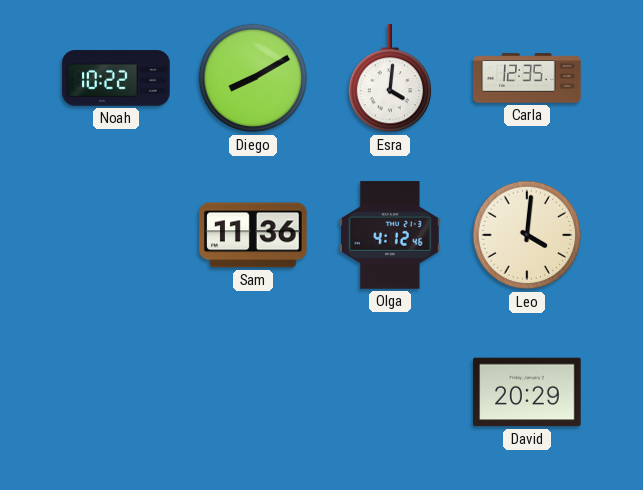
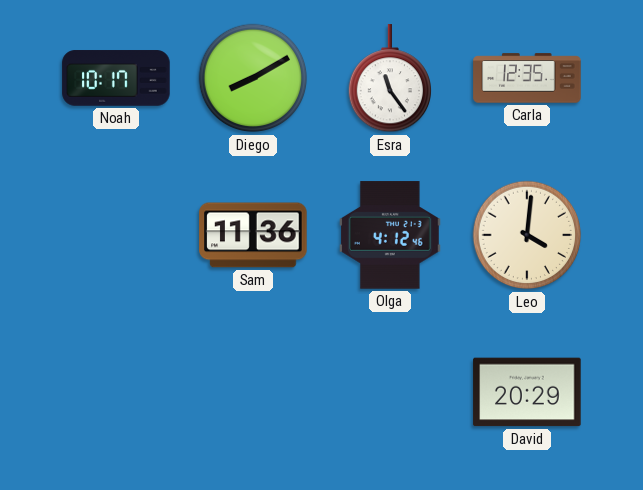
Noah: 10:22 -> 10:17 (116, 78)
Esra: 4:01 -> 11:24 (389, 79)
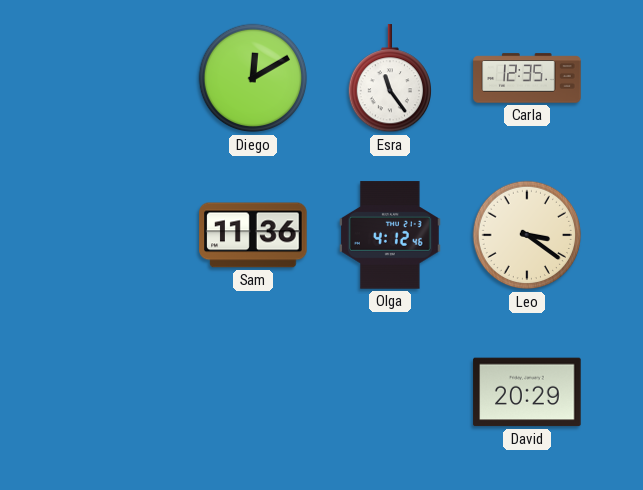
Noah: 10:17 -> none (116, 78)
Diego: 8:10 -> 12:10 (253, 78)
Leo: 4:01 -> 3:21 (527, 235)
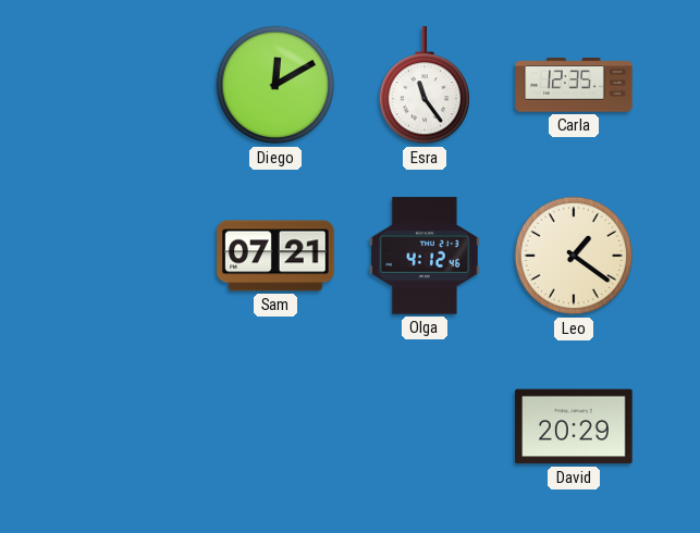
Sam: 11:36 -> 07:21 (275, 256)
Leo: 3:21 -> 1:21 (574, 256)
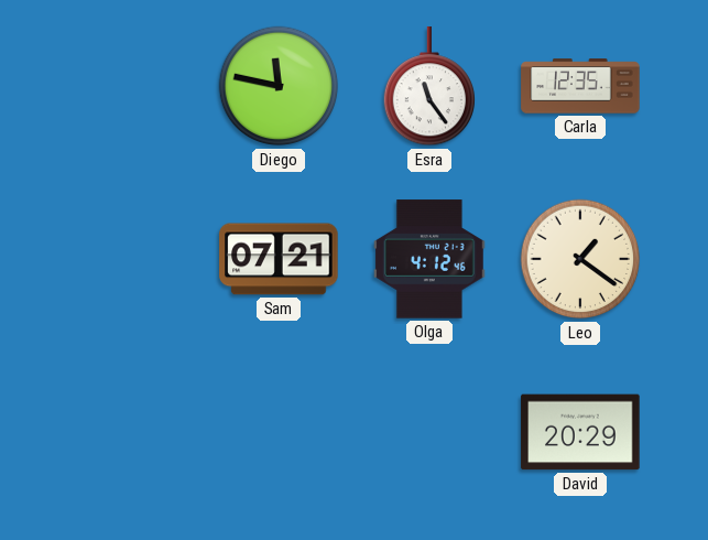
Diego: 12:10 -> 11:47 (279, 86)
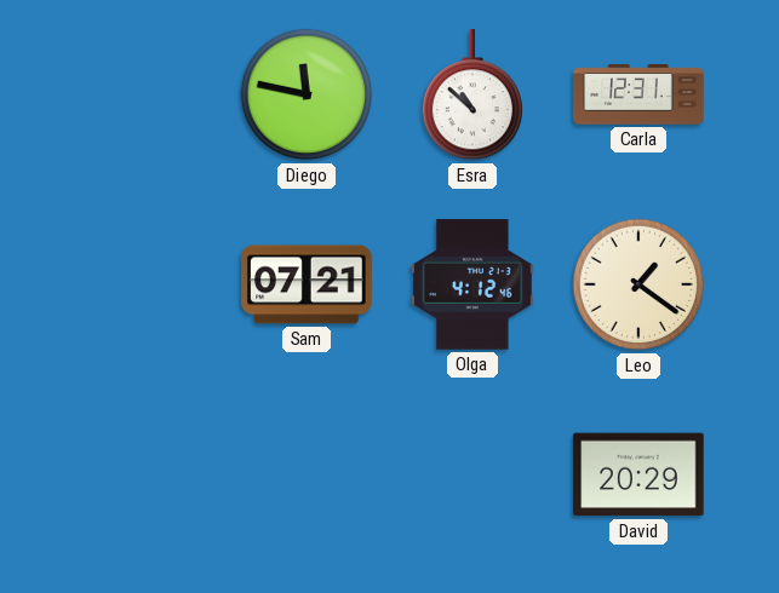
Esra: 11:24 -> 10:52 (471, 96)
Carla: 12:35 -> 12:31 (638, 94)
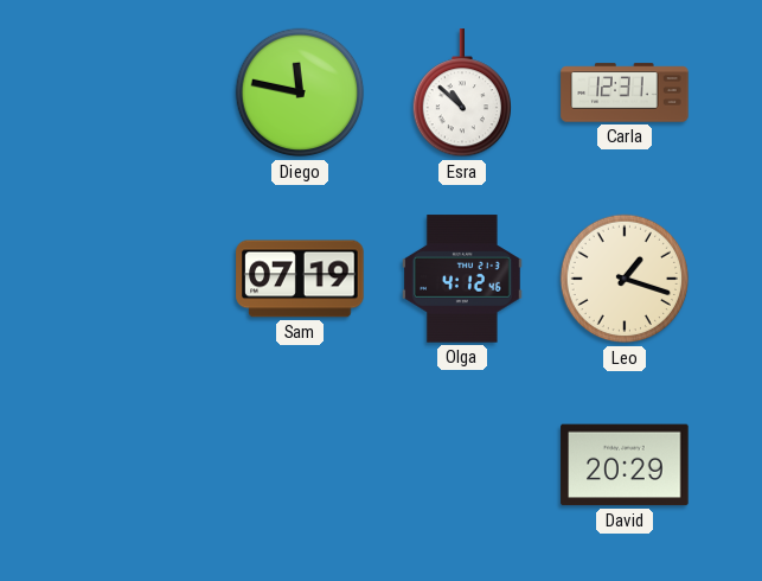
Sam: 07:21 -> 07:19 (300, 279)
Leo: 1:21 -> 1:18 (625, 279)
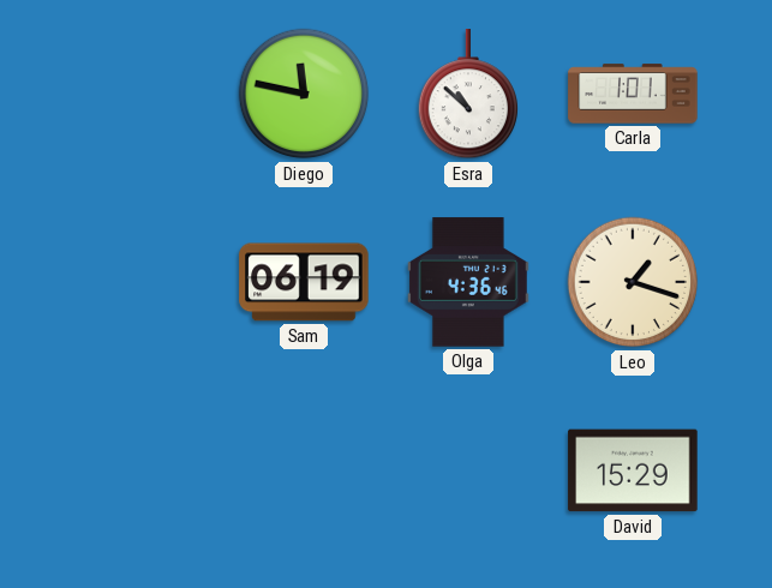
Carla: 12:31 -> 1:01 (633, 94)
Sam: 07:19 -> 06:19 (304, 282)
Olga: 4:12 -> 4:36 (469, 282)
David: 20:29 -> 15:29 (633, 470)
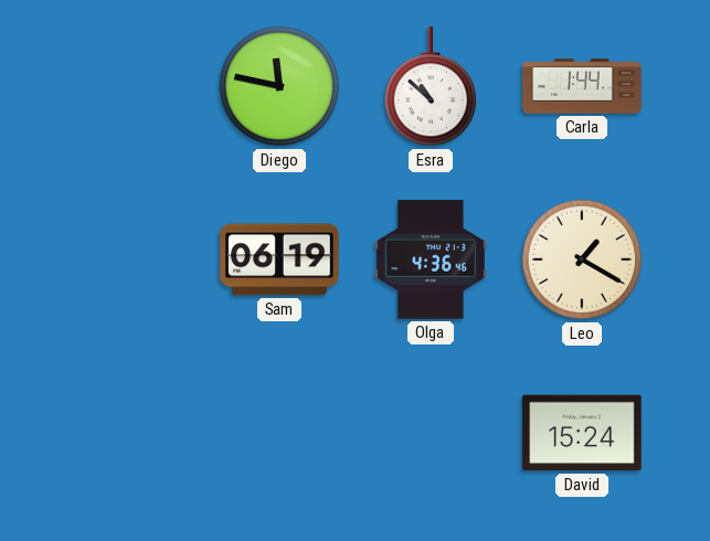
Carla: 1:01 -> 1:44 (582, 86)
Leo: 1:18 -> 1:20 (582, 259)
David: 15:29 -> 15:24 (582, 433)
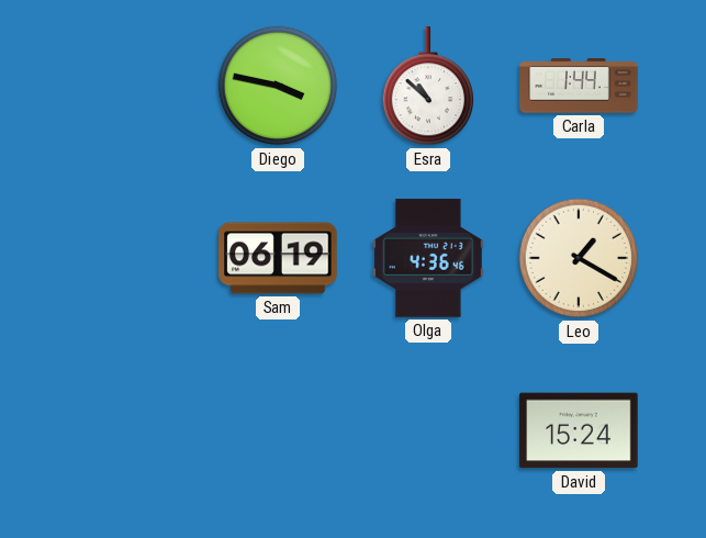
Diego: 11:47 -> 3:47 (278, 86)
